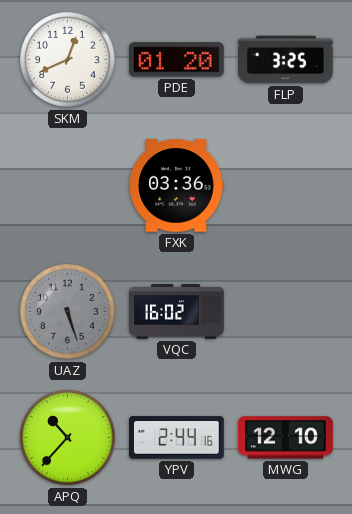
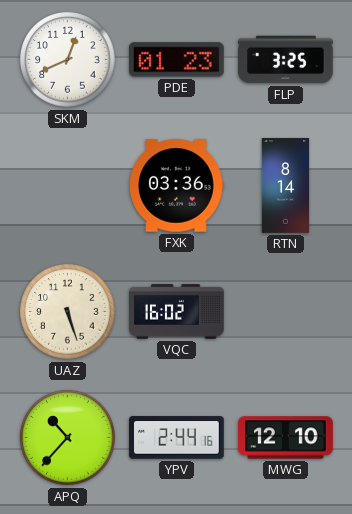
PDE: 01:20 -> 01:23 (177, 60)
RTN: none -> 8:14 (286, 186)
UAZ dial: grey -> cream (68, 312)
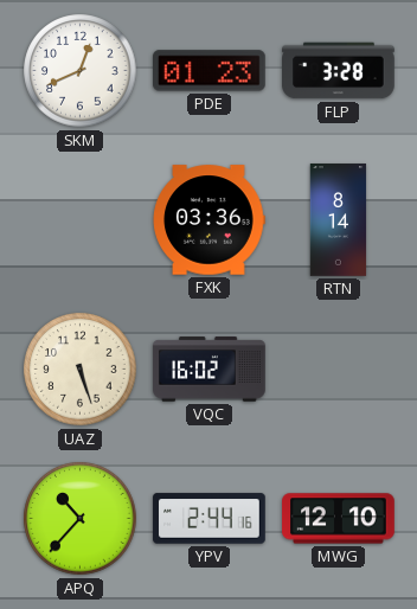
FLP: 3:25 -> 3:28 (339, 71)
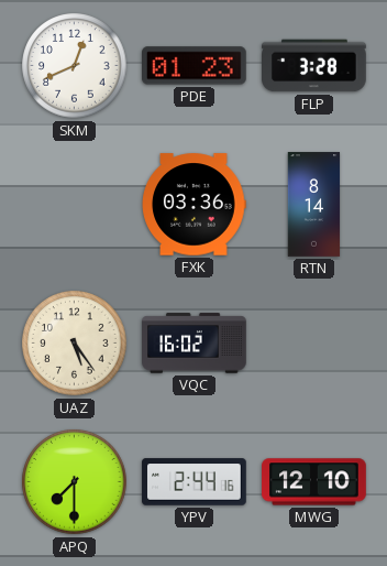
UAZ: 5:27 -> 5:24 (75, 344)
APQ: 10:37 -> 7:30 (75, 482)
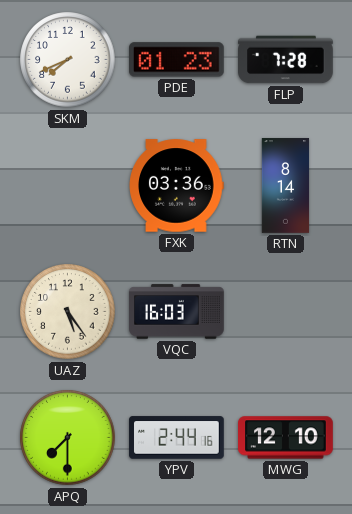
SKM: 12:41 -> 7:41 (68, 60)
FLP: 3:28 -> 7:28 (286, 60)
VQC: 16:02 -> 16:03 (177, 312)
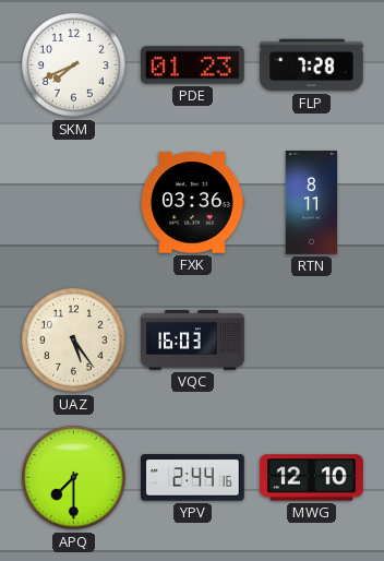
RTN: 8:14 -> 8:11 (312, 203)
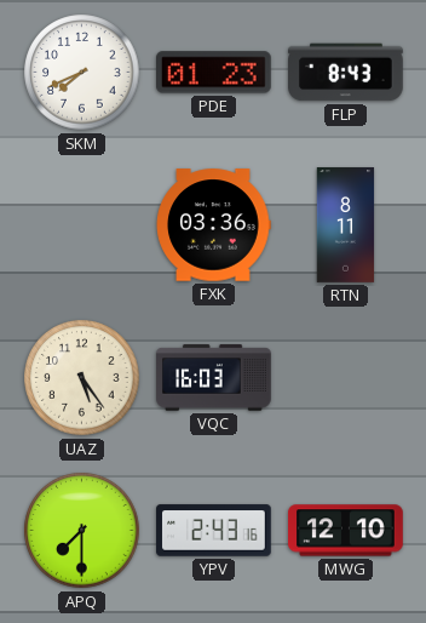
FLP: 7:28 -> 8:43 (346, 73)
YPV: 2:44 -> 2:43 (214, 531)
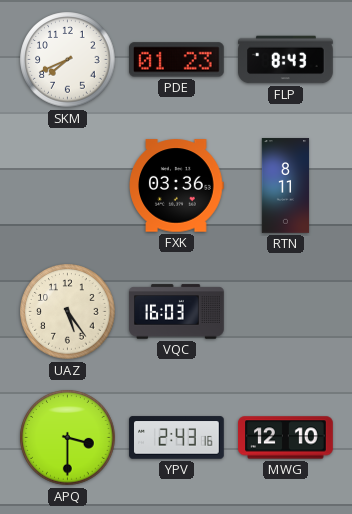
APQ: 7:30 -> 3:30 (68, 438)
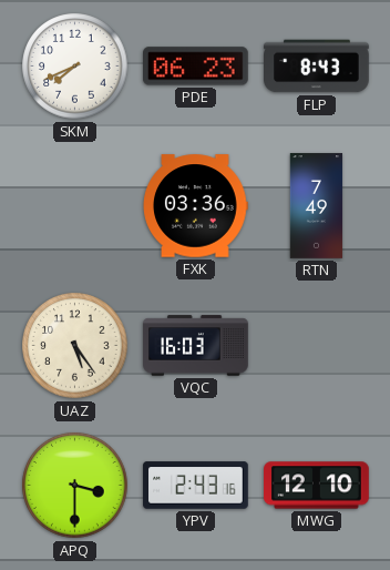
PDE: 01:23 -> 06:23 (196, 67)
RTN: 8:11 -> 7:49 (317, 206)
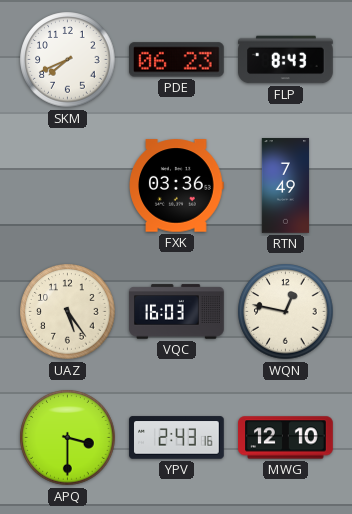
WQN: none -> 12:47 (286, 312)
